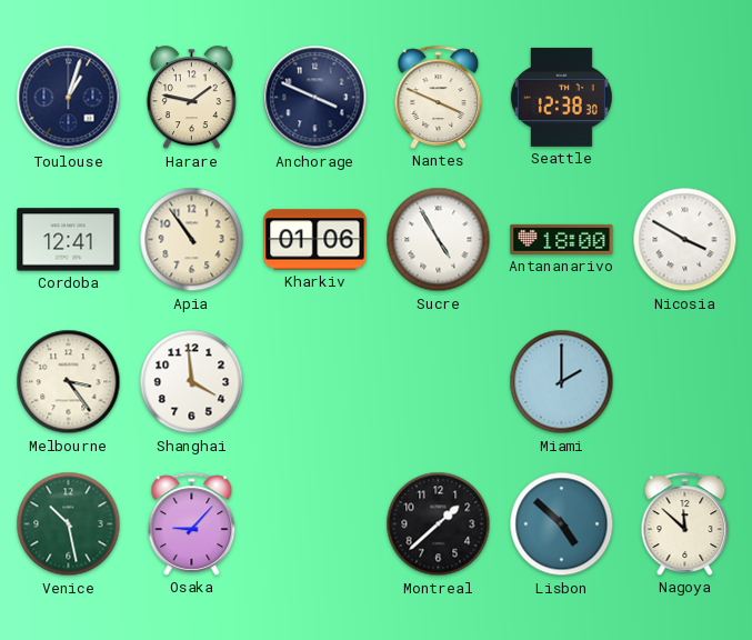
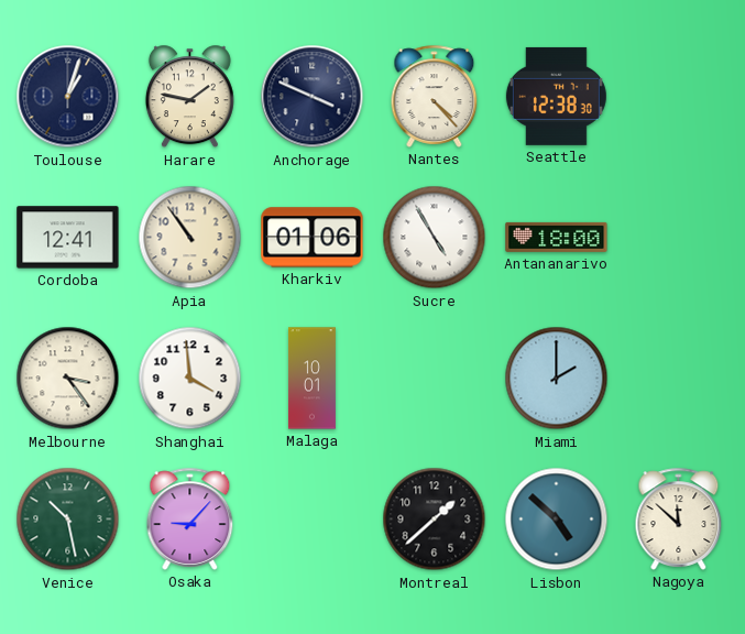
Nantes: 3:49 -> 4:23 (435, 96)
Nicosia: 3:50 -> none (685, 240)
Malaga: none -> 10:01 (311, 379)
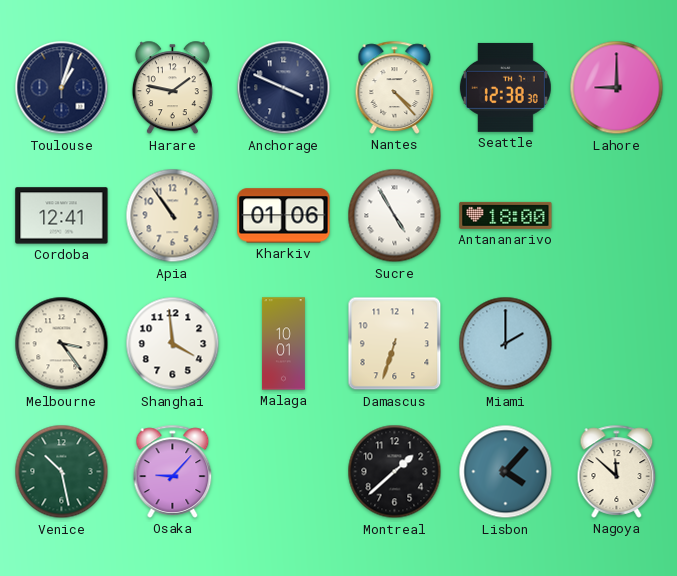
Lahore: none -> 9:00 (617, 88)
Damascus: none -> 6:33 (395, 344)
Lisbon: 4:52 -> 4:07 (506, 472)
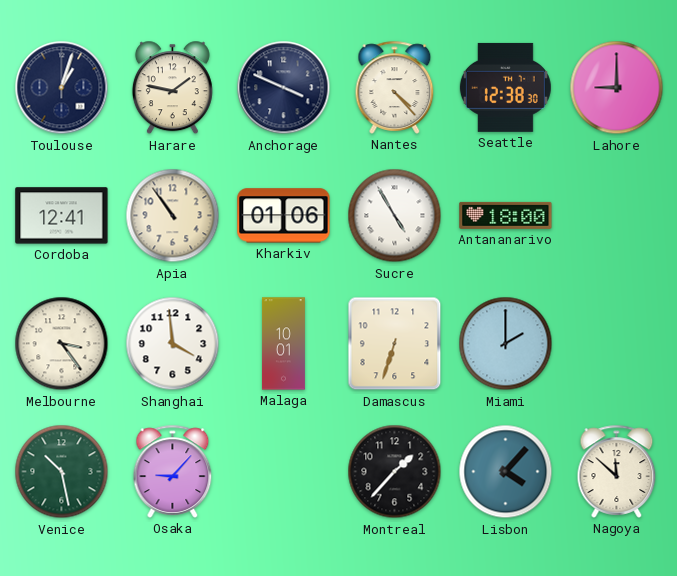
Montreal: 1:38 -> 1:37 (395, 472)
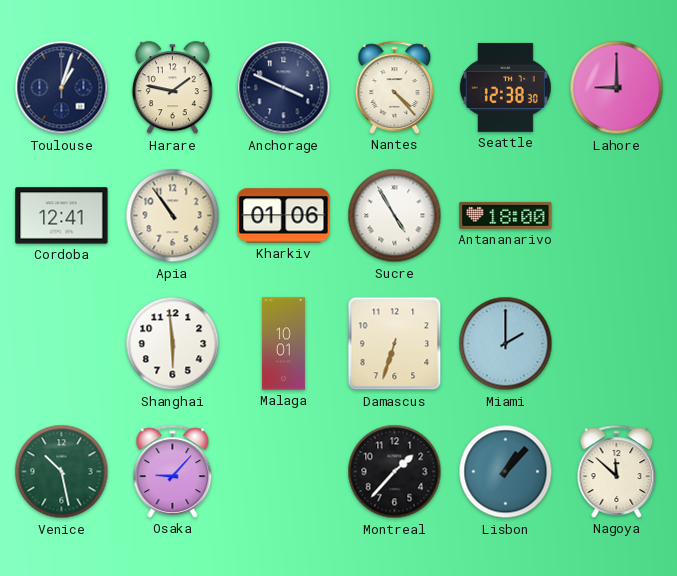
Melbourne: 3:24 -> none (62, 344)
Shanghai: 3:59 -> 5:59 (173, 344)
Lisbon: 4:07 -> 1:07 (506, 472)
